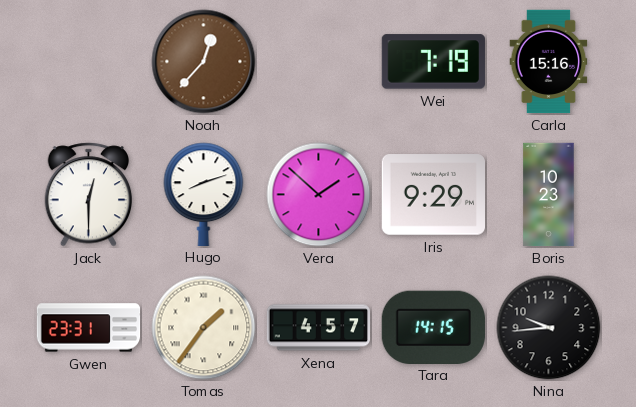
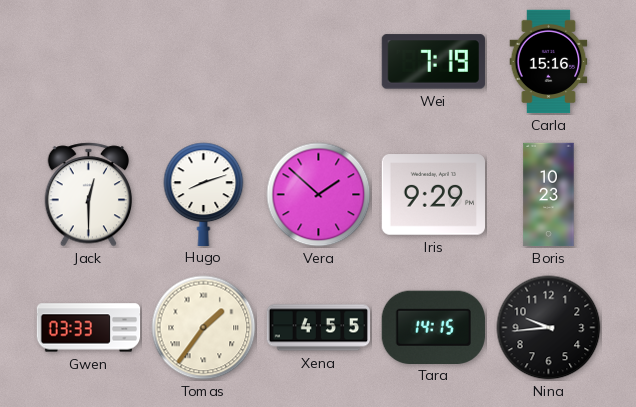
Noah: 12:37 -> none (204, 62)
Gwen: 23:31 -> 03:33 (89, 328)
Xena: 4:57 -> 4:55 (319, 328)
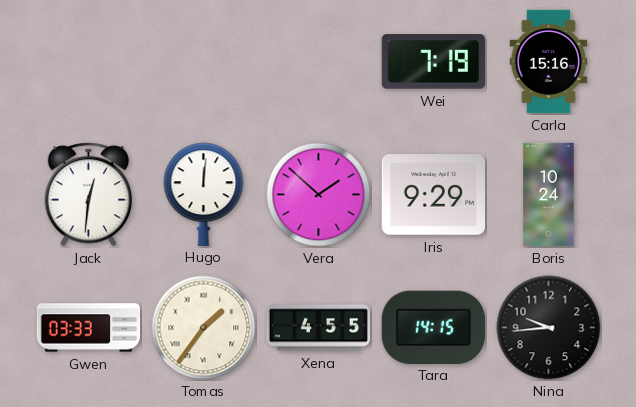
Jack: 12:30 -> 12:31 (89, 195)
Hugo: 8:12 -> 12:01 (204, 194)
Boris: 10:23 -> 10:24 (549, 195)
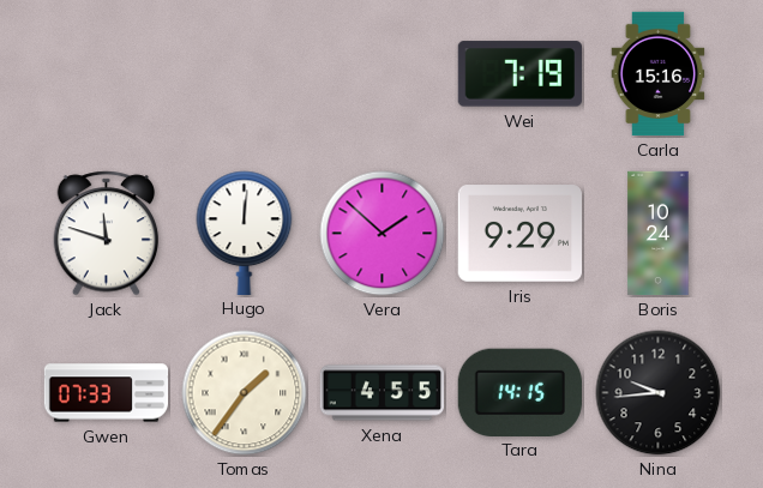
Jack: 12:31 -> 11:48 (107, 234)
Gwen: 03:33 -> 07:33 (107, 393)
